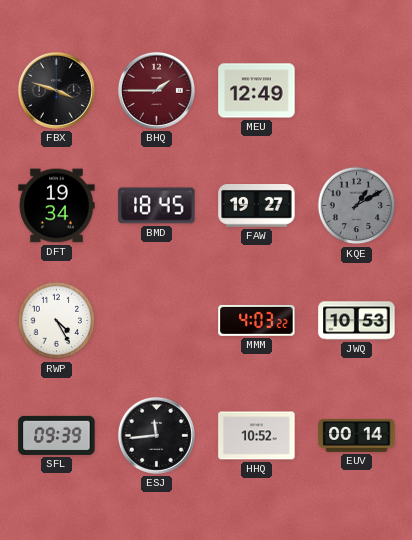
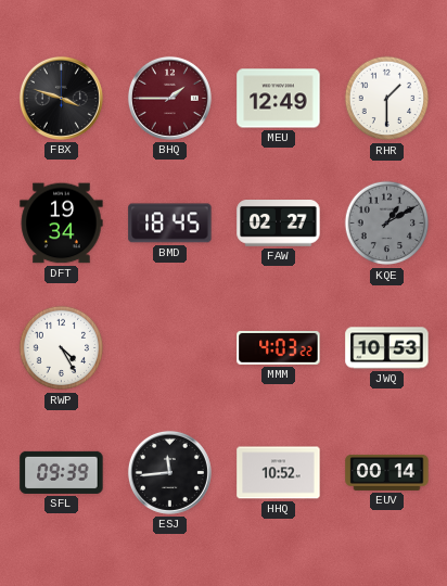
RHR: none -> 1:30 (387, 99)
FAW: 19:27 -> 02:27 (279, 224)
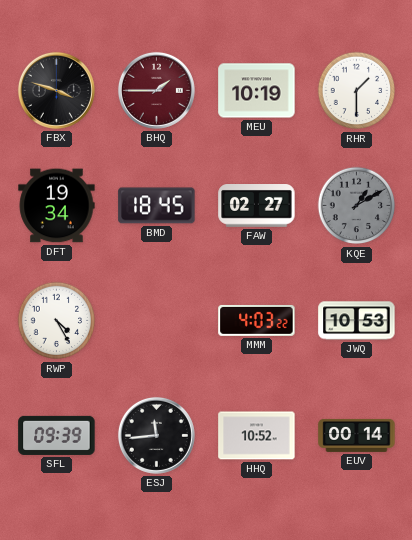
MEU: 12:49 -> 10:19 (257, 91)
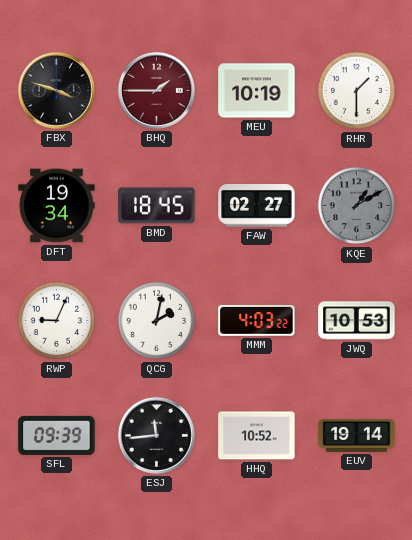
RWP: 4:25 -> 9:04 (57, 321)
QCG: none -> 2:02 (157, 321)
EUV: 00:14 -> 19:14 (357, 435)
